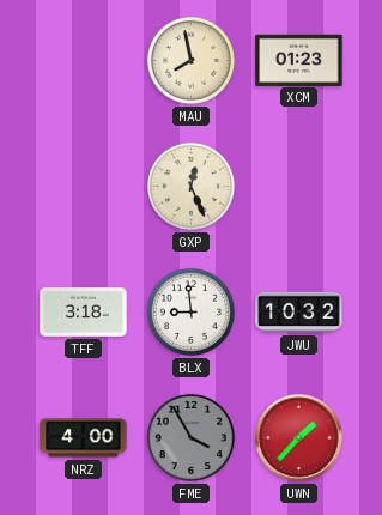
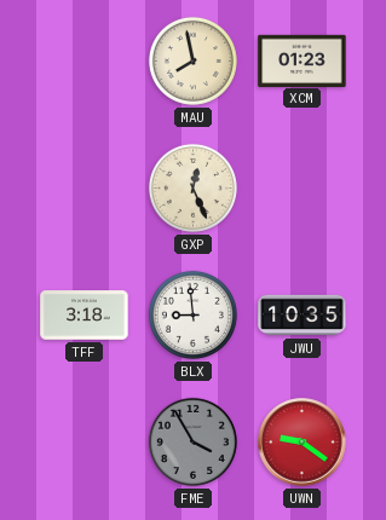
JWU: 10:32 -> 10:35 (303, 316)
NRZ: 4:00 -> none (84, 438)
UWN: 1:37 -> 9:21 (303, 443)
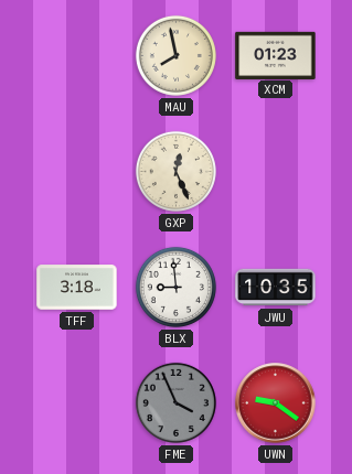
FME: 3:55 -> 3:56 (175, 402)
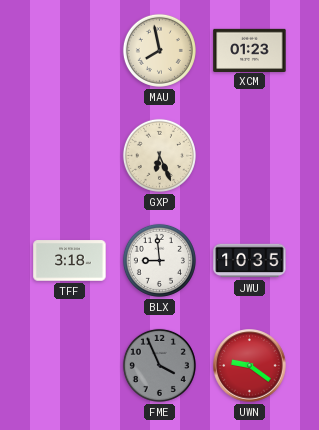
GXP: 12:26 -> 6:26 (159, 155)
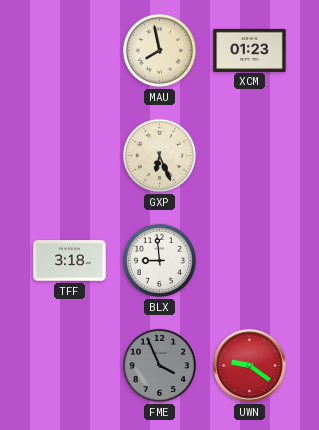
JWU: 10:35 -> none (250, 261)
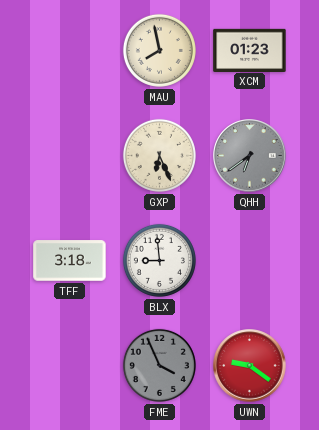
QHH: none -> 6:39 (250, 156)
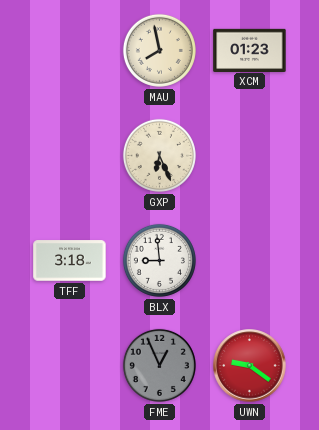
QHH: 6:39 -> none (250, 156)
FME: 3:56 -> 12:56 (159, 365)
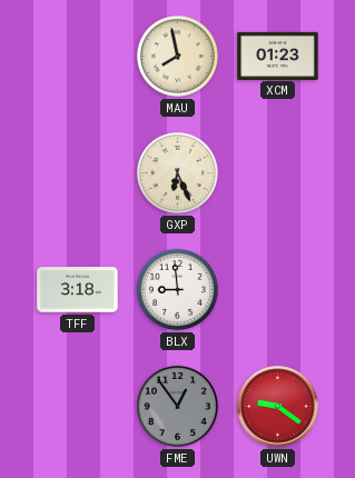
FME: 12:56 -> 12:54 (177, 406)
